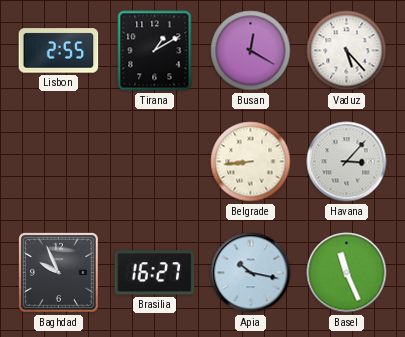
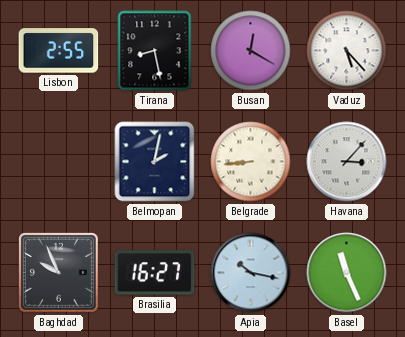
Tirana: 1:10 -> 8:28 (155, 51)
Belmopan: none -> 2:02 (155, 162)
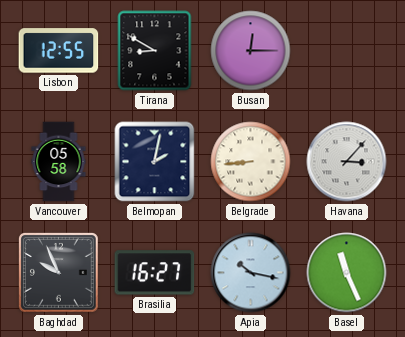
Lisbon: 2:55 -> 12:55 (59, 51)
Tirana: 8:28 -> 8:50 (155, 51)
Busan: 12:20 -> 12:15 (251, 51)
Vaduz: 5:23 -> none (347, 51)
Vancouver: none -> 05:58 (59, 162)
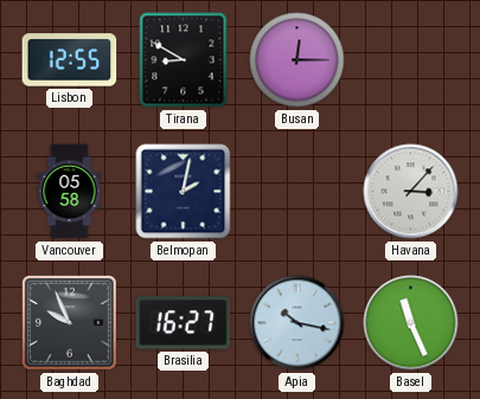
Belgrade: 8:44 -> none (251, 162)
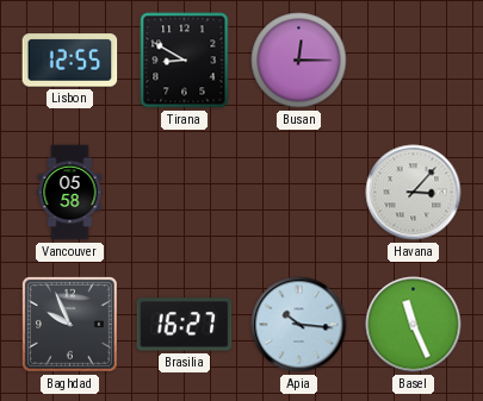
Belmopan: 2:02 -> none (184, 192)
Apia: 10:17 -> 10:16 (299, 325)
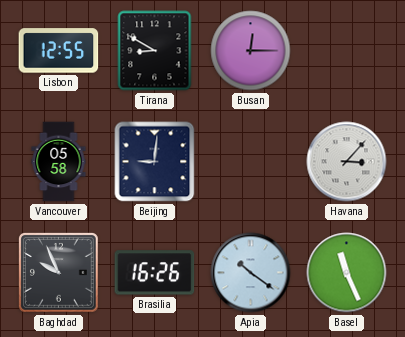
Beijing: none -> 9:01 (155, 162)
Brasilia: 16:27 -> 16:26 (155, 273)
Apia: 10:16 -> 10:21 (251, 273)
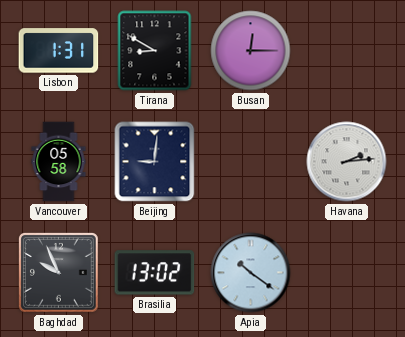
Lisbon: 12:55 -> 1:31 (59, 51)
Havana: 3:07 -> 2:14 (347, 162)
Brasilia: 16:26 -> 13:02 (155, 273)
Basel: 11:26 -> none (347, 273)
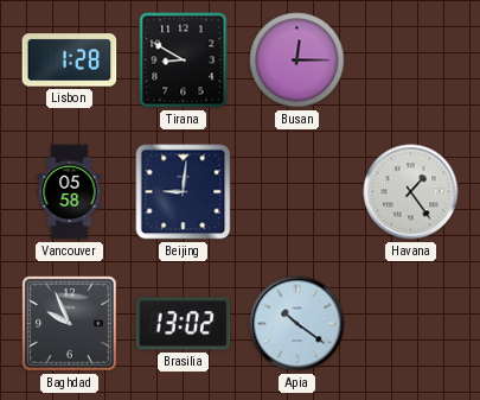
Lisbon: 1:31 -> 1:28 (70, 61)
Havana: 2:14 -> 1:24 (411, 192)
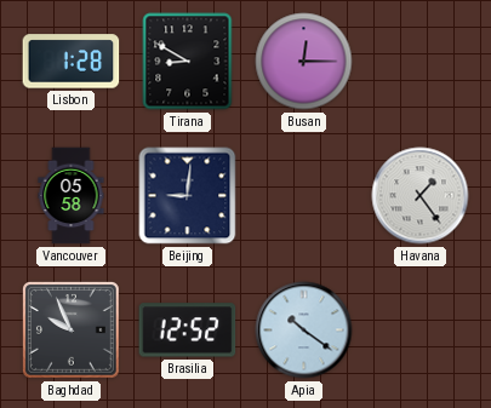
Brasilia: 13:02 -> 12:52 (188, 331)
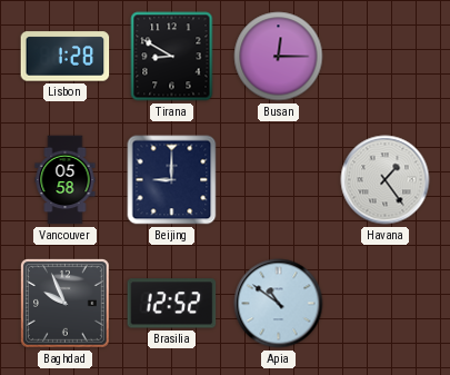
Beijing: 9:01 -> 9:00 (172, 180)
Apia: 10:21 -> 10:51 (279, 304)
